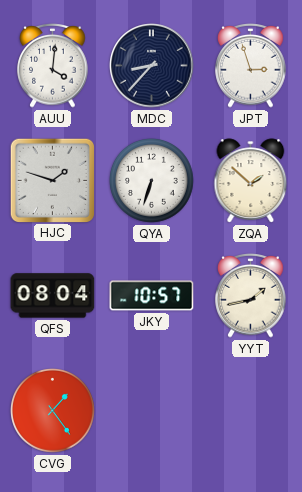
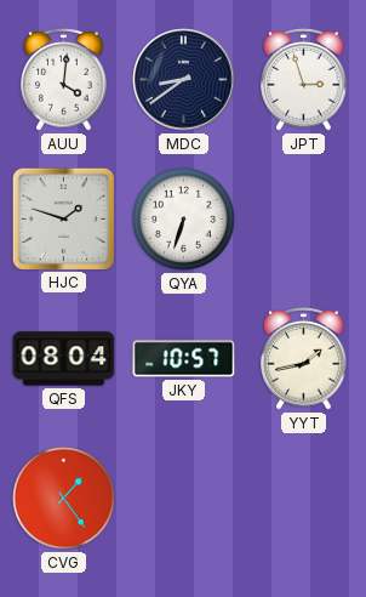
MDC: 8:37 -> 8:39 (184, 80)
ZQA: 1:52 -> none (251, 181)
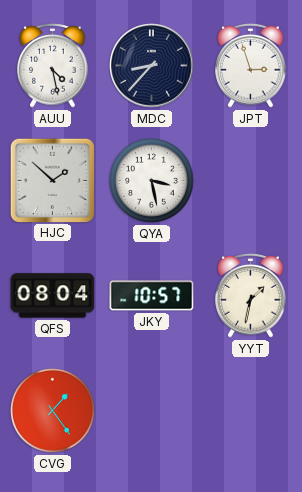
AUU: 4:01 -> 4:28 (53, 66)
MDC: 8:39 -> 8:37 (152, 66)
HJC: 1:48 -> 1:52 (52, 180)
QYA: 6:33 -> 3:28 (152, 181)
YYT: 1:43 -> 1:32 (251, 296)
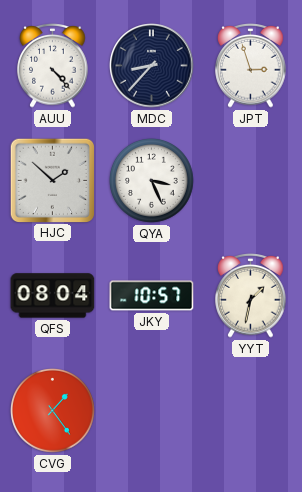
AUU: 4:28 -> 4:23 (53, 66)
QYA: 3:28 -> 3:26 (152, 181)
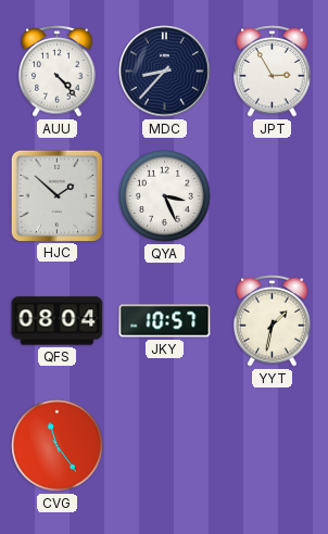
JPT: 2:57 -> 2:55 (273, 72)
CVG: 1:24 -> 11:24 (58, 446)
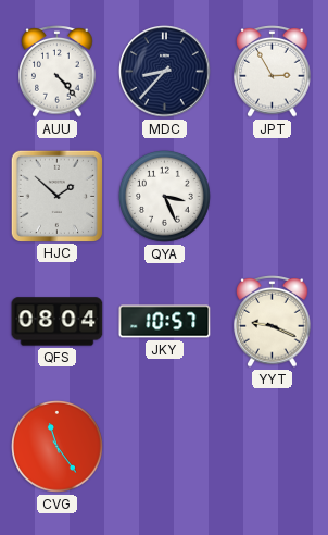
YYT: 1:32 -> 9:19 (273, 322)
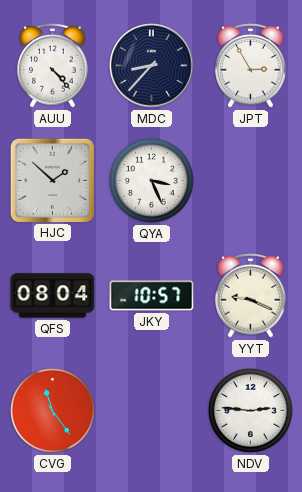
NDV: none -> 2:46 (251, 411)
